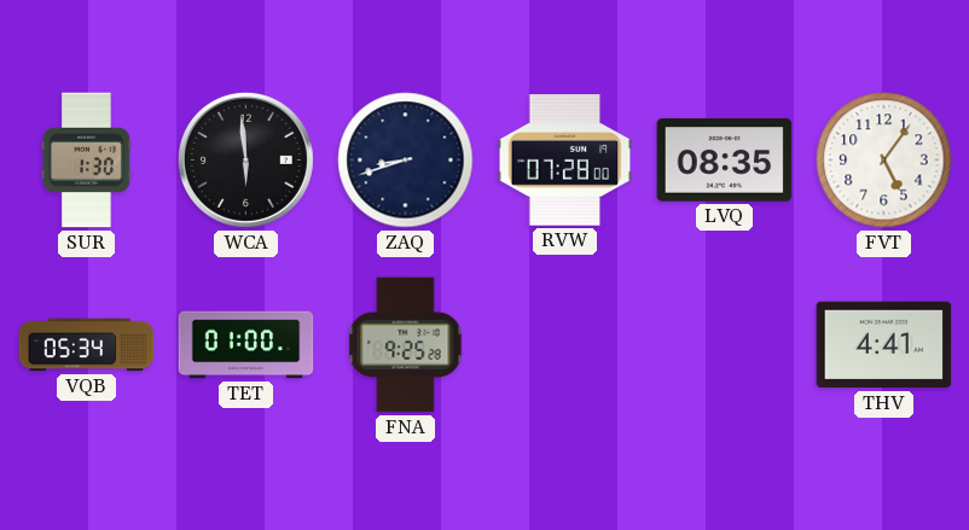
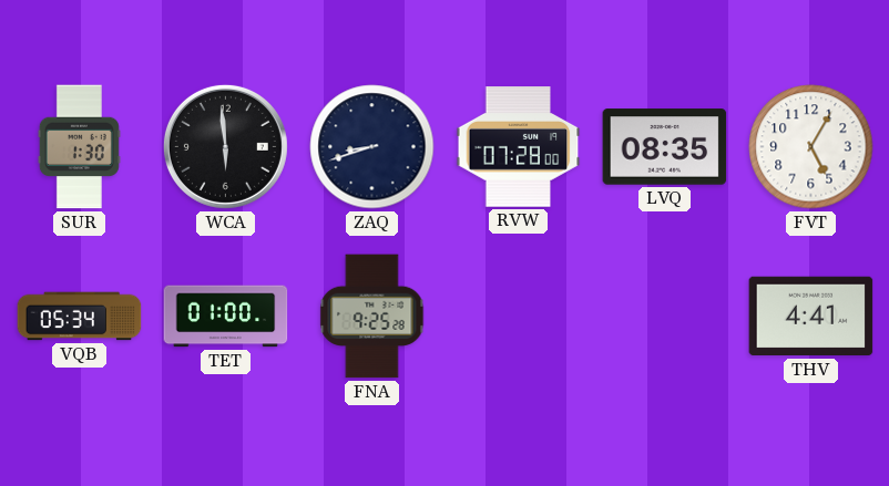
FVT: 5:06 -> 5:05 (811, 147)
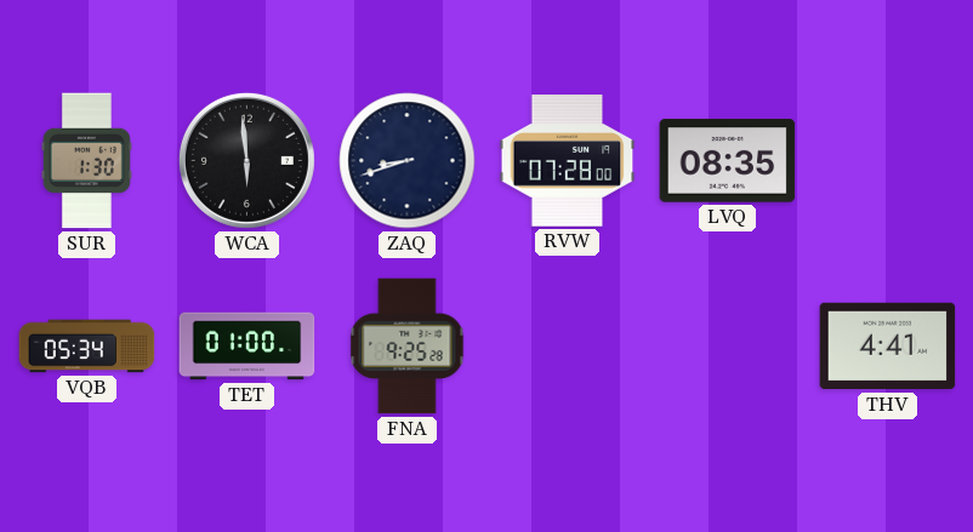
FVT: 5:05 -> none (811, 147)
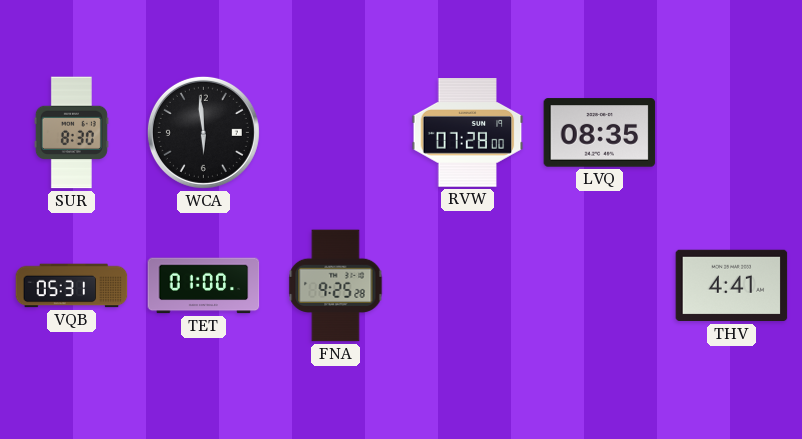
SUR: 1:30 -> 8:30 (71, 133)
ZAQ: 8:42 -> none (408, 161)
VQB: 05:34 -> 05:31 (72, 286)
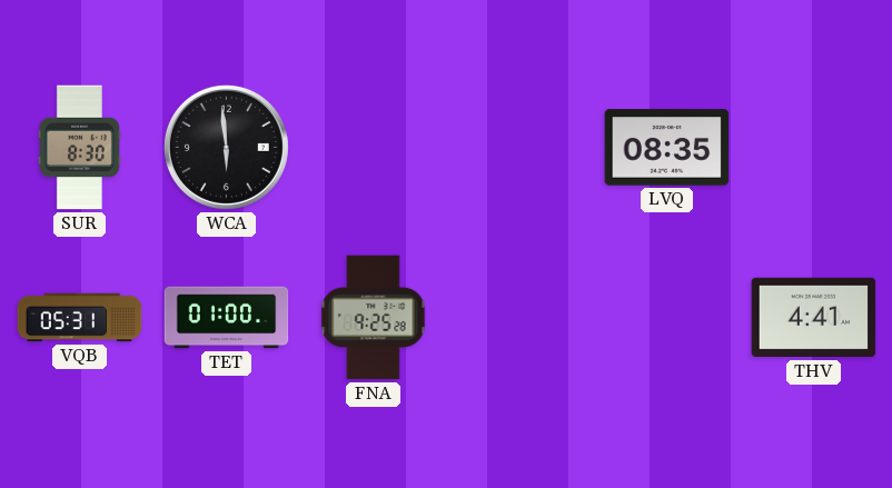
RVW: 07:28 -> none (468, 133)
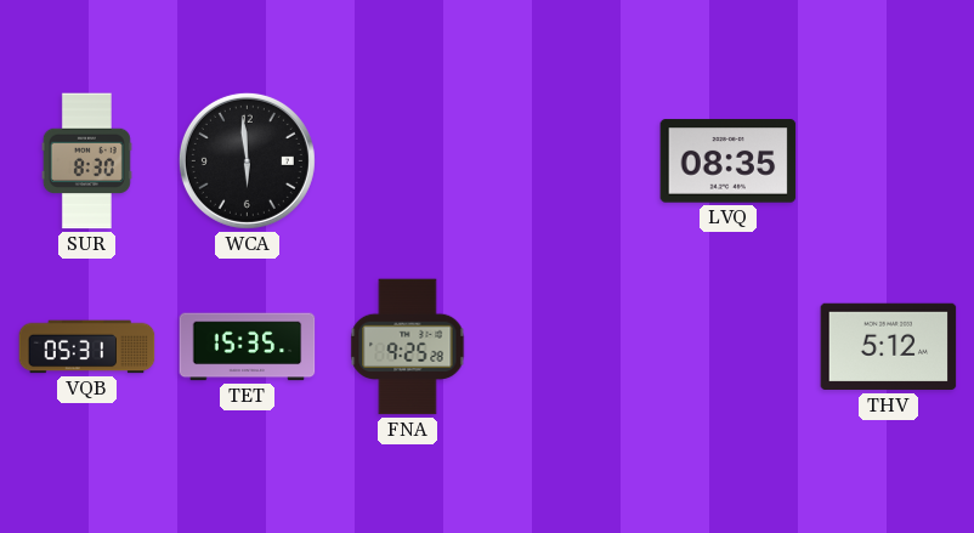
TET: 01:00 -> 15:35 (248, 347)
THV: 4:41 -> 5:12 (889, 347)
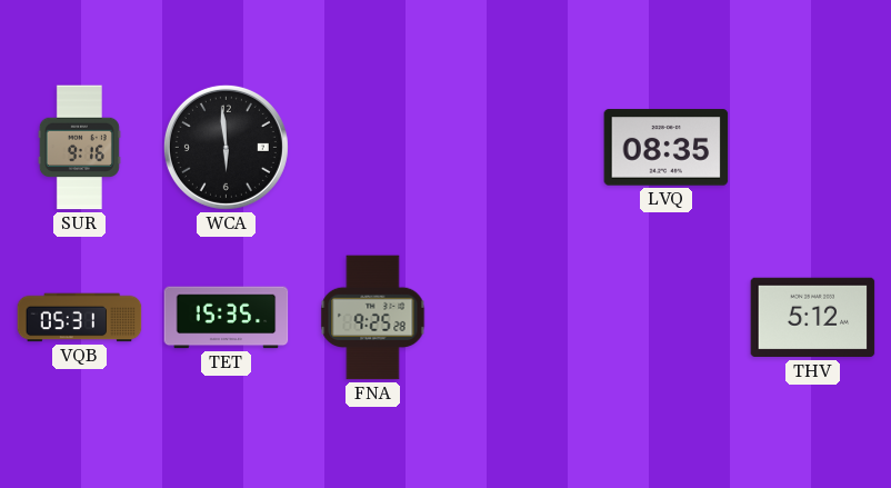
SUR: 8:30 -> 9:16 (79, 148)
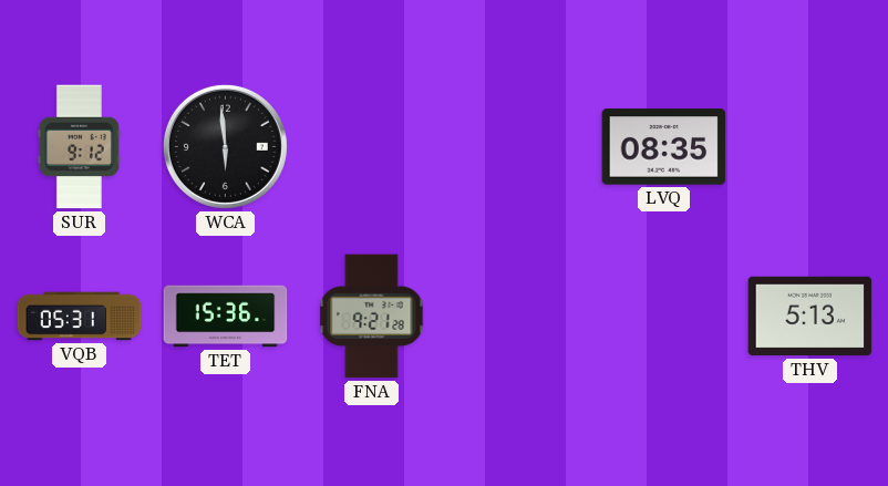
SUR: 9:16 -> 9:12 (79, 147)
TET: 15:35 -> 15:36 (226, 317)
FNA: 9:25 -> 9:21 (372, 317)
THV: 5:12 -> 5:13 (810, 317)
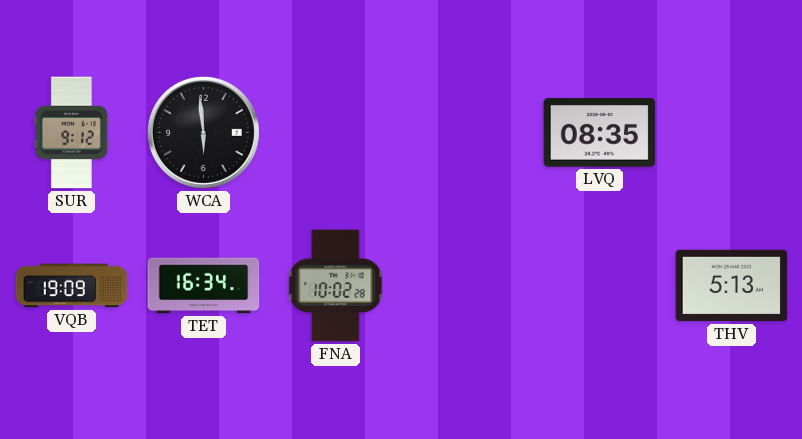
VQB: 05:31 -> 19:09 (72, 286)
TET: 15:36 -> 16:34 (204, 286)
FNA: 9:21 -> 10:02 (336, 286)
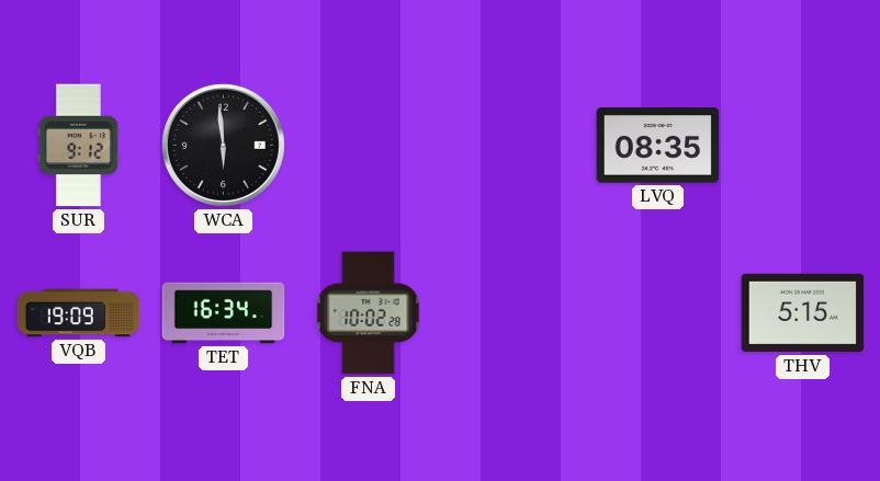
THV: 5:13 -> 5:15 (803, 313)
